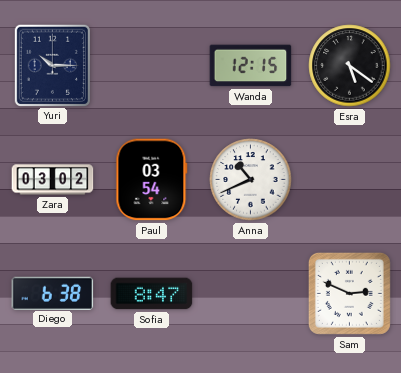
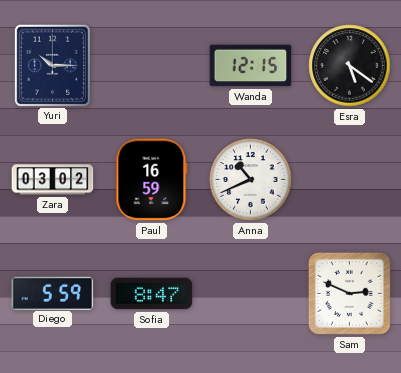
Paul: 03:54 -> 16:59 (152, 180)
Diego: 6:38 -> 5:59 (53, 293)
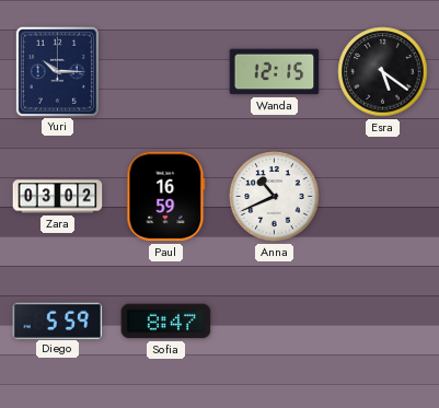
Sam: 2:49 -> none (349, 293)
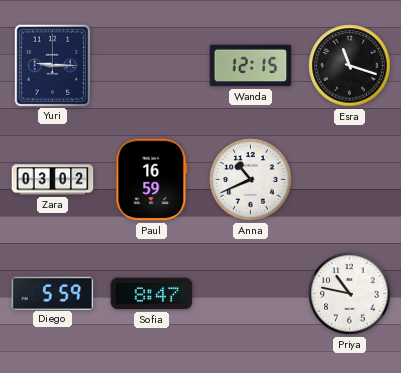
Yuri: 10:15 -> 9:15 (52, 65)
Esra: 5:21 -> 11:18 (350, 66)
Priya: none -> 10:47 (350, 294)
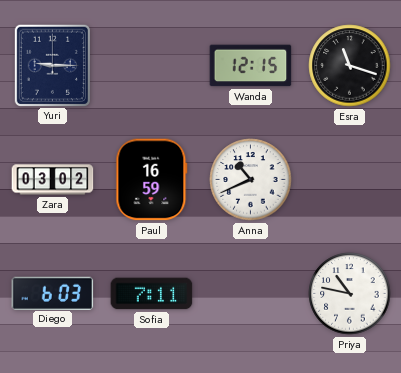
Diego: 5:59 -> 6:03 (53, 293)
Sofia: 8:47 -> 7:11 (152, 294)
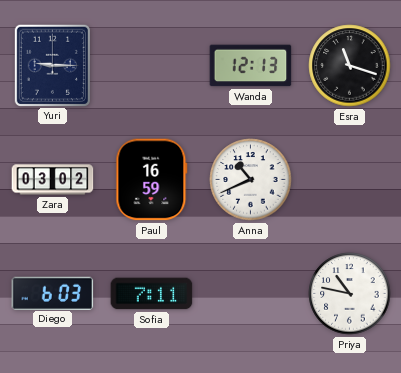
Wanda: 12:15 -> 12:13 (251, 66)
